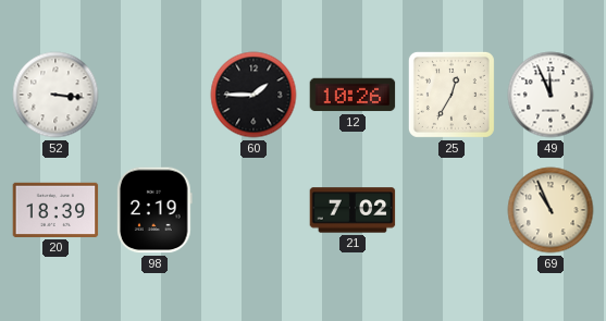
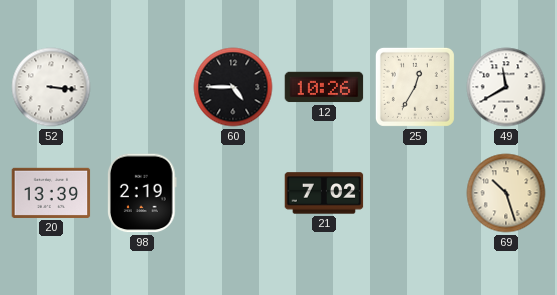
60: 1:45 -> 4:45 (233, 87)
49: 11:56 -> 11:40 (506, 87)
20: 18:39 -> 13:39 (51, 193)
69: 10:56 -> 10:27 (506, 193)
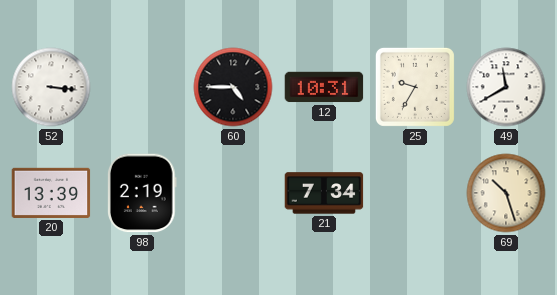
12: 10:26 -> 10:31 (324, 87)
25: 12:35 -> 9:35 (415, 87)
21: 7:02 -> 7:34 (324, 193)
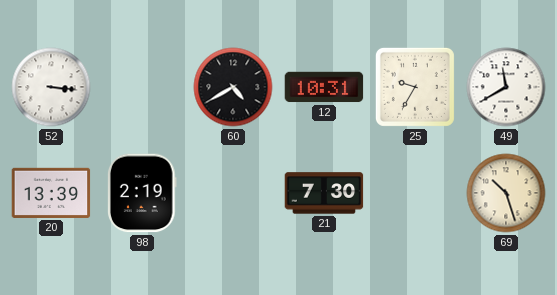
60: 4:45 -> 4:40 (233, 87)
21: 7:34 -> 7:30 (324, 193)
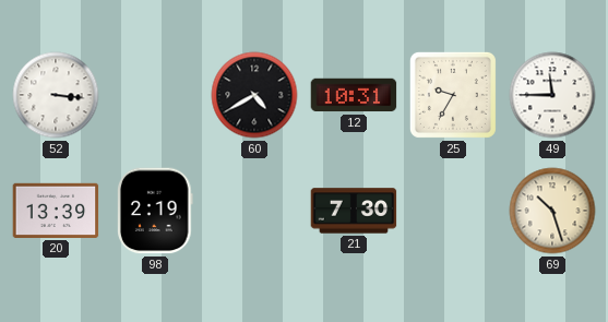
49: 11:40 -> 11:45 (552, 95)
